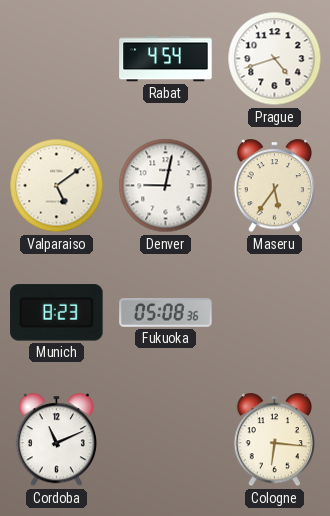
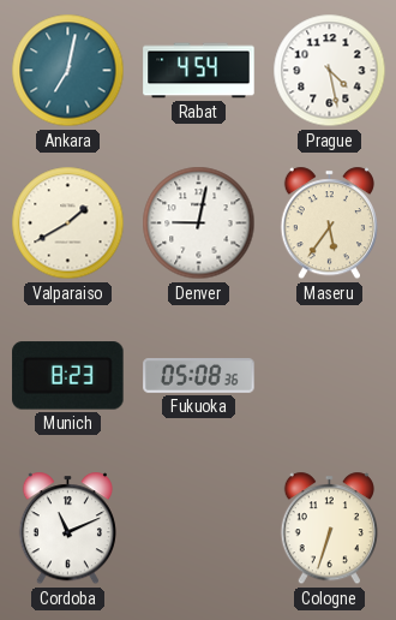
Ankara: none -> 7:02 (68, 71)
Prague: 4:42 -> 4:28 (330, 71)
Valparaiso: 5:09 -> 1:40 (68, 223)
Cologne: 6:16 -> 6:33 (329, 529)
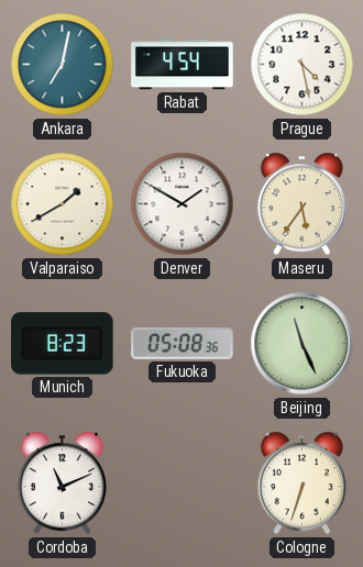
Denver: 9:02 -> 1:50 (183, 204)
Beijing: none -> 11:26 (302, 344)
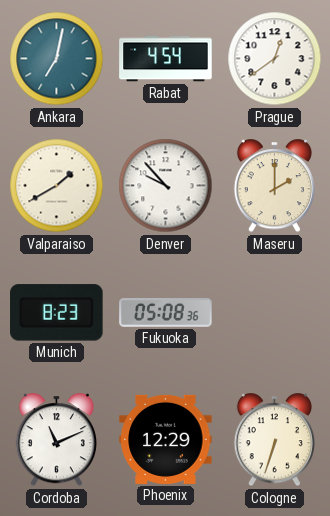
Prague: 4:28 -> 12:39 (275, 59)
Denver: 1:50 -> 9:53 (166, 186)
Maseru: 5:36 -> 2:00 (274, 186)
Beijing: 11:26 -> none (302, 344)
Phoenix: none -> 12:29 (166, 439)
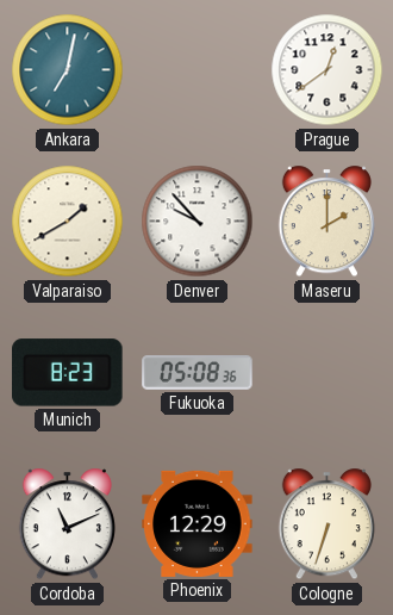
Rabat: 4:54 -> none (166, 59)
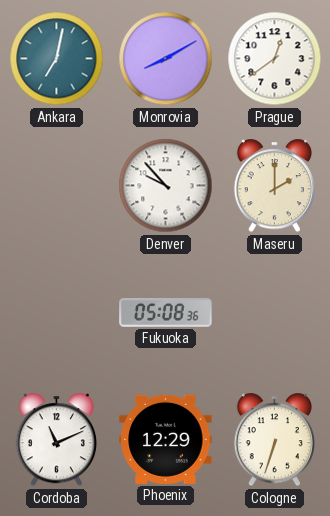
Monrovia: none -> 8:10 (166, 59)
Valparaiso: 1:40 -> none (68, 222)
Munich: 8:23 -> none (68, 373)
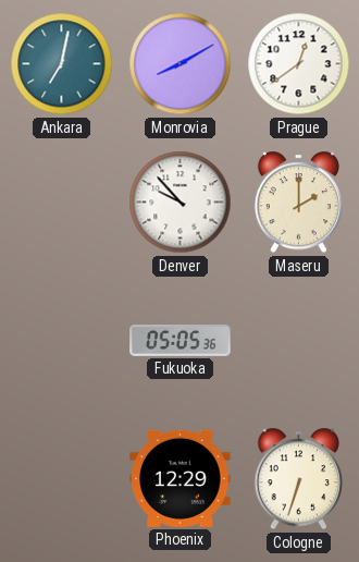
Fukuoka: 05:08 -> 05:05 (181, 341)
Cordoba: 11:11 -> none (56, 440)
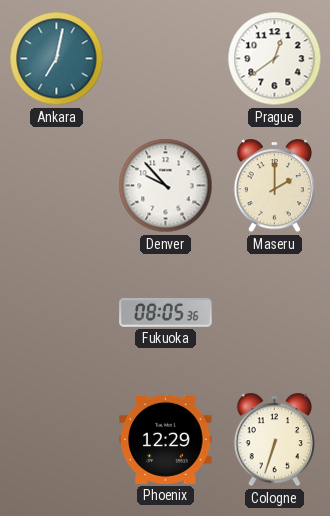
Monrovia: 8:10 -> none (181, 64)
Fukuoka: 05:05 -> 08:05 (166, 313)
